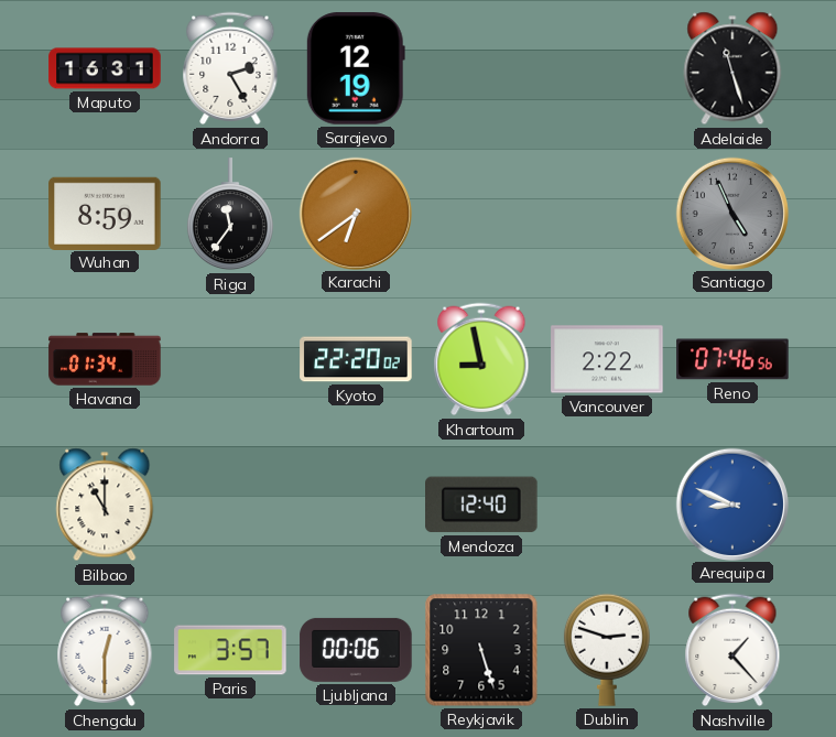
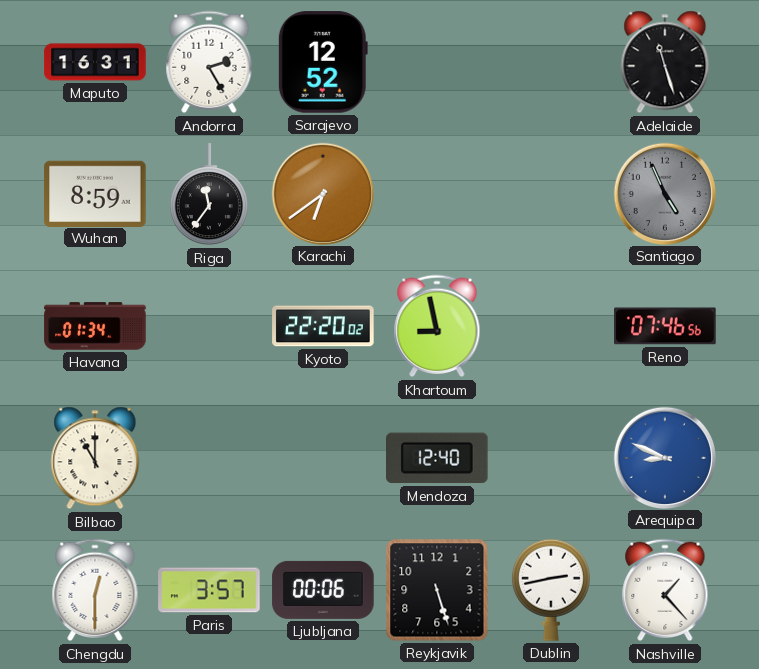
Sarajevo: 12:19 -> 12:52 (323, 62)
Vancouver: 2:22 -> none (607, 359)
Dublin: 2:48 -> 2:43 (551, 590)
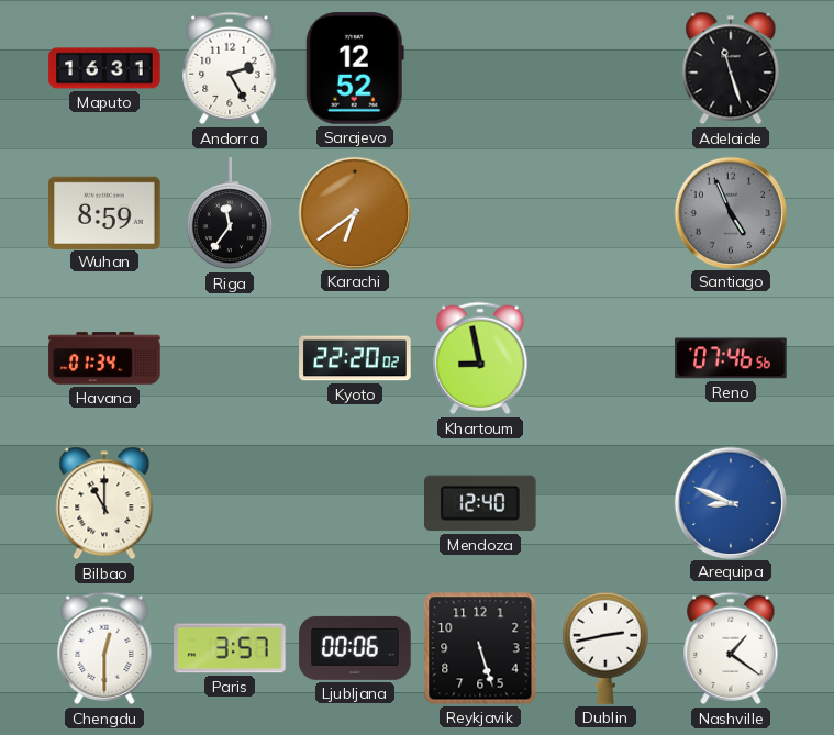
Nashville: 1:23 -> 1:21 (731, 648)
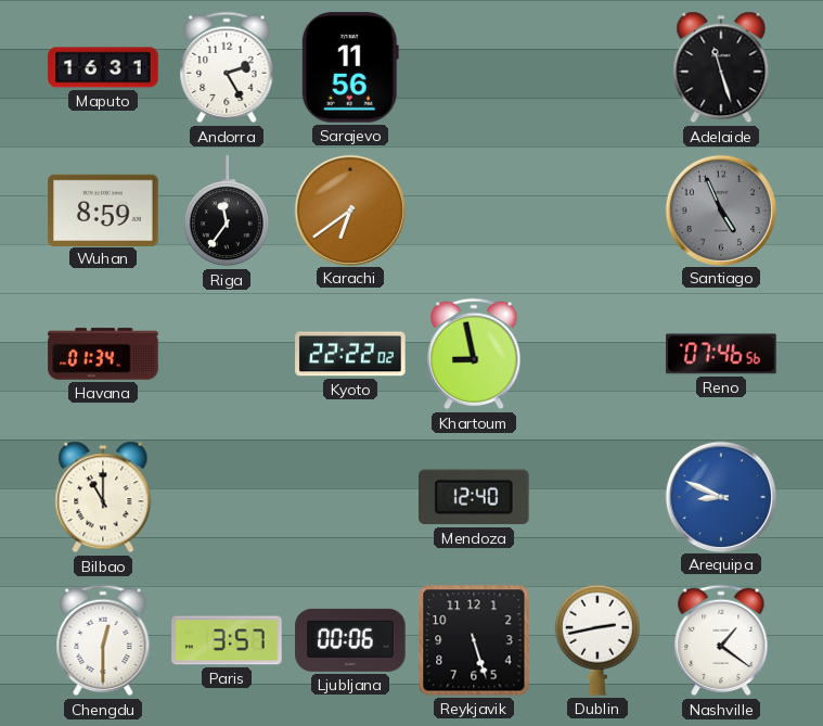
Sarajevo: 12:52 -> 11:56 (350, 67)
Kyoto: 22:20 -> 22:22 (350, 354)
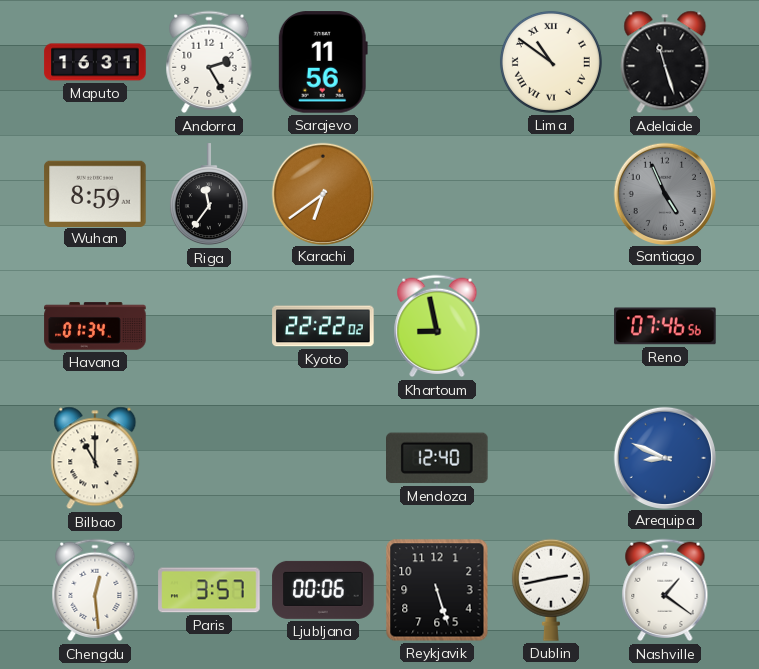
Lima: none -> 10:51 (551, 62)
Chengdu: 12:30 -> 12:29 (95, 590)
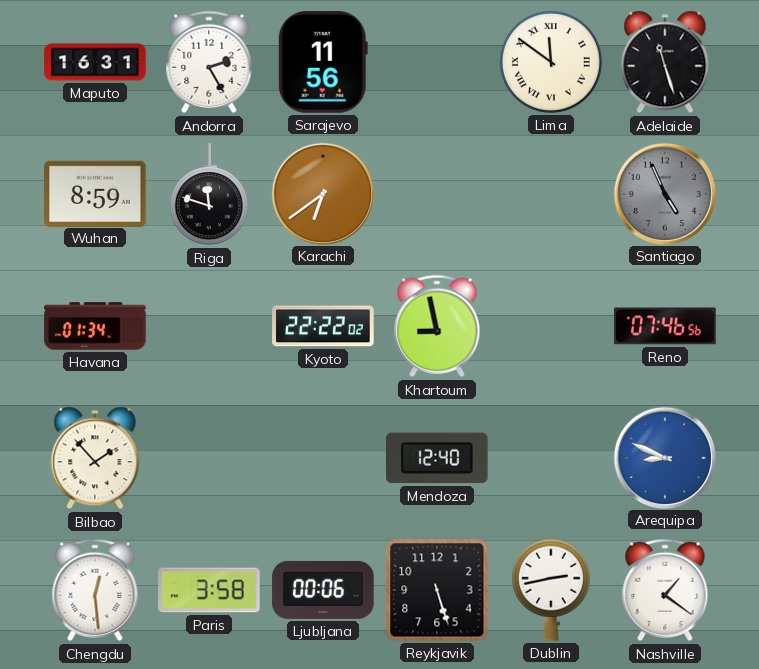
Lima: 10:51 -> 11:51 (551, 62)
Riga: 11:36 -> 11:48 (209, 195)
Bilbao: 11:00 -> 1:53 (95, 458)
Paris: 3:57 -> 3:58 (209, 590)
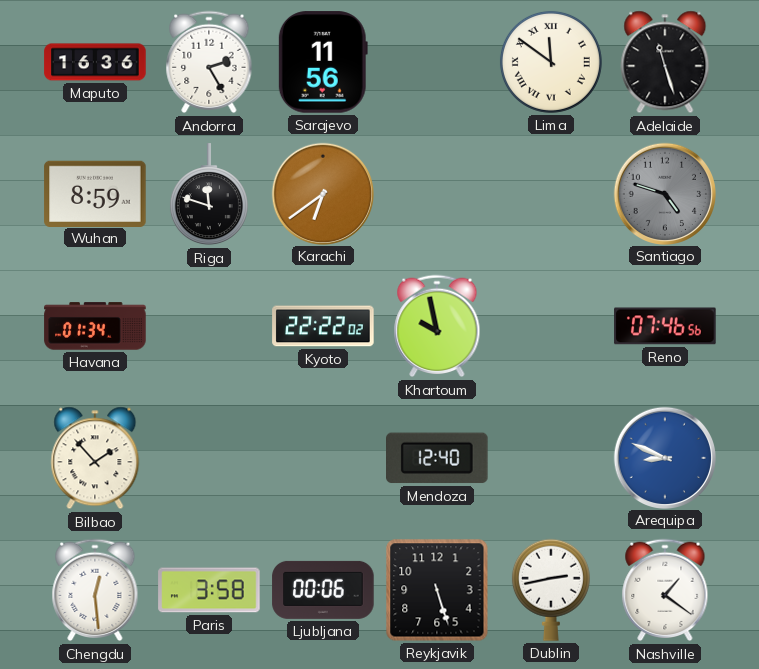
Maputo: 16:31 -> 16:36 (95, 62)
Santiago: 4:56 -> 4:48 (664, 193)
Khartoum: 8:58 -> 9:58 (437, 326)
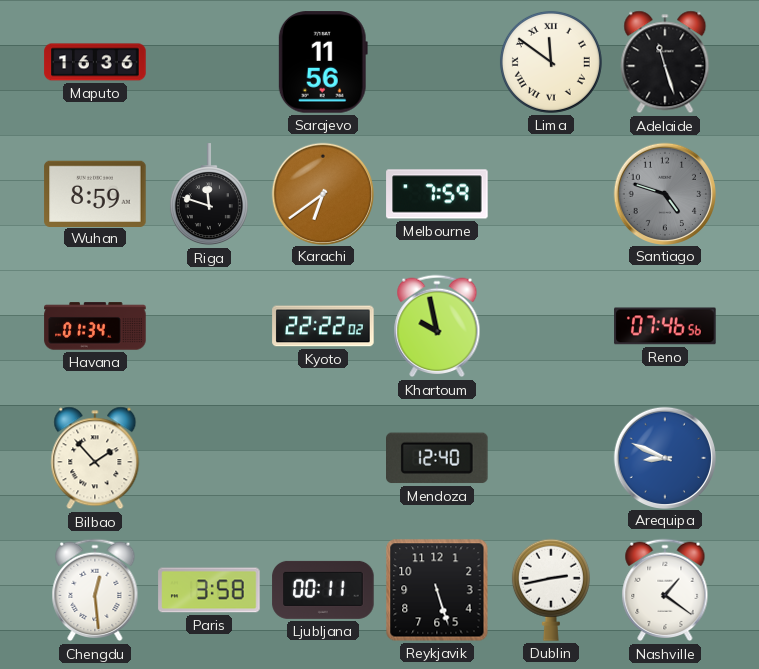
Andorra: 2:25 -> none (209, 62)
Melbourne: none -> 7:59 (437, 194)
Ljubljana: 00:06 -> 00:11 (323, 590)
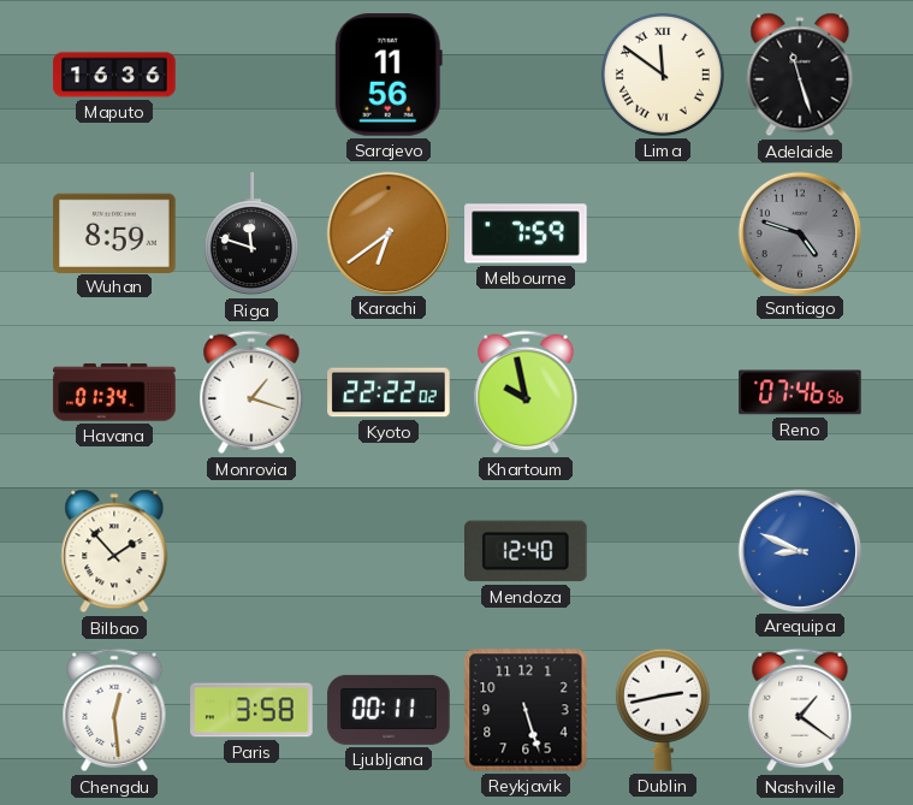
Monrovia: none -> 1:18 (251, 392)
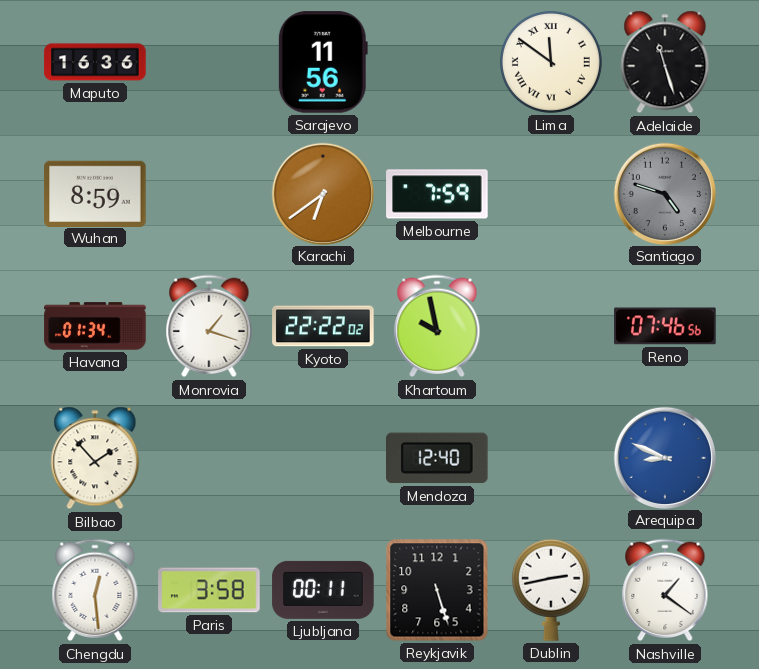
Riga: 11:48 -> none (251, 235)
